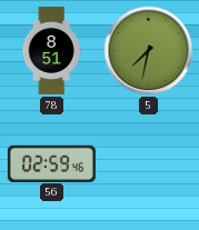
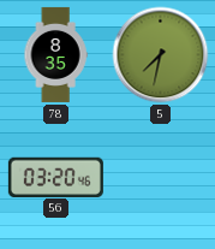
78: 8:51 -> 8:35 (55, 54)
56: 02:59 -> 03:20 (55, 177)
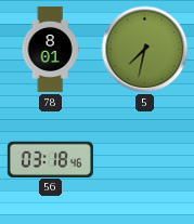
78: 8:35 -> 8:01 (50, 49)
56: 03:20 -> 03:18 (50, 159)
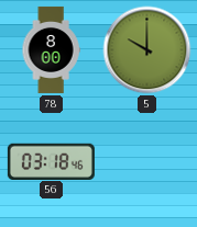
78: 8:01 -> 8:00 (51, 49)
5: 7:32 -> 10:00 (147, 50)
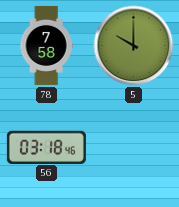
78: 8:00 -> 7:58 (46, 45)
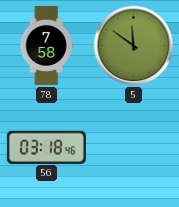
5: 10:00 -> 11:51 (134, 46)
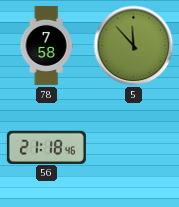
5: 11:51 -> 11:53 (134, 46)
56: 03:18 -> 21:18 (46, 147)
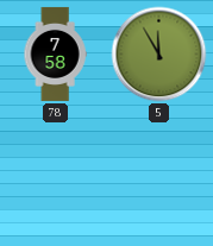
5: 11:53 -> 11:55 (159, 55)
56: 21:18 -> none (46, 147)
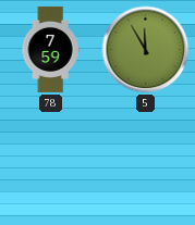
78: 7:58 -> 7:59 (50, 49)
